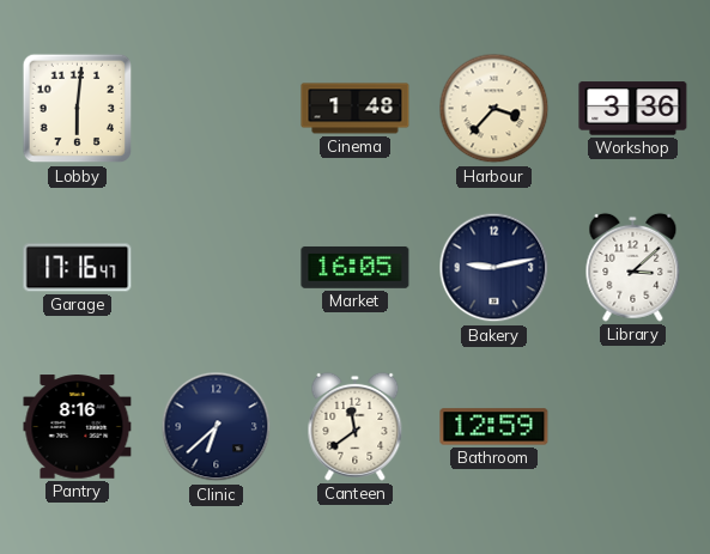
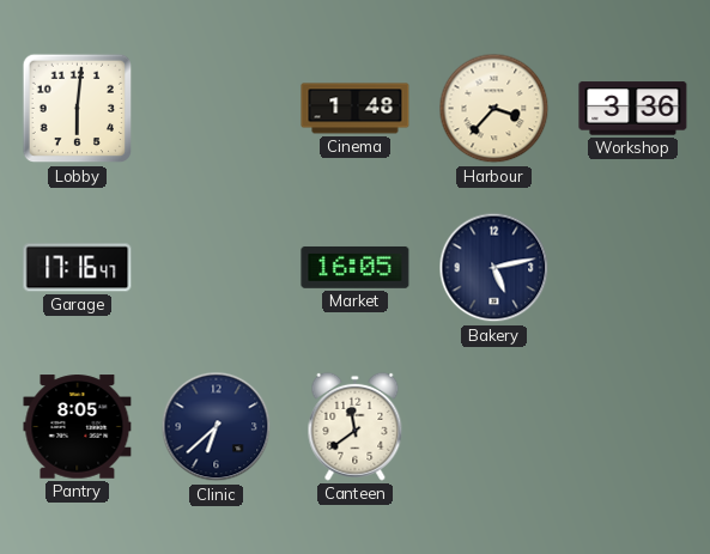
Bakery: 9:13 -> 5:13 (494, 268)
Library: 3:08 -> none (633, 267)
Pantry: 8:16 -> 8:05 (78, 427)
Bathroom: 12:59 -> none (494, 427)
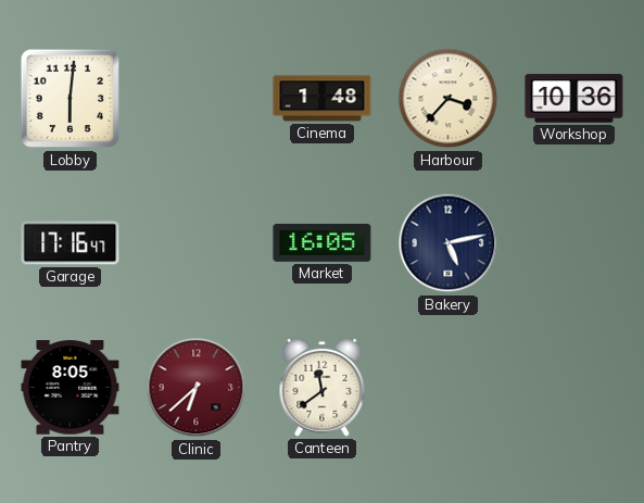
Workshop: 3:36 -> 10:36 (574, 99)
Clinic dial: navy -> burgundy (197, 388)
